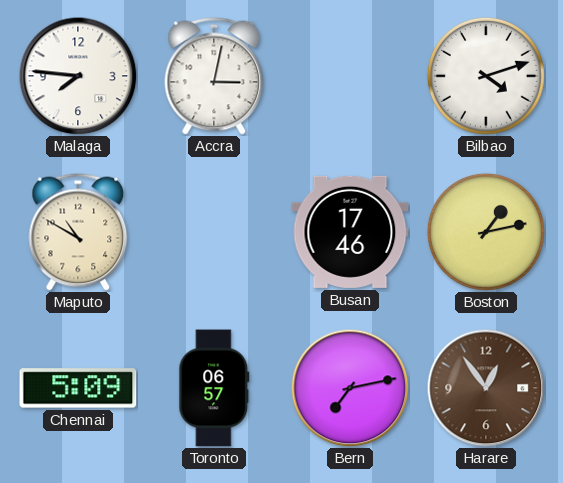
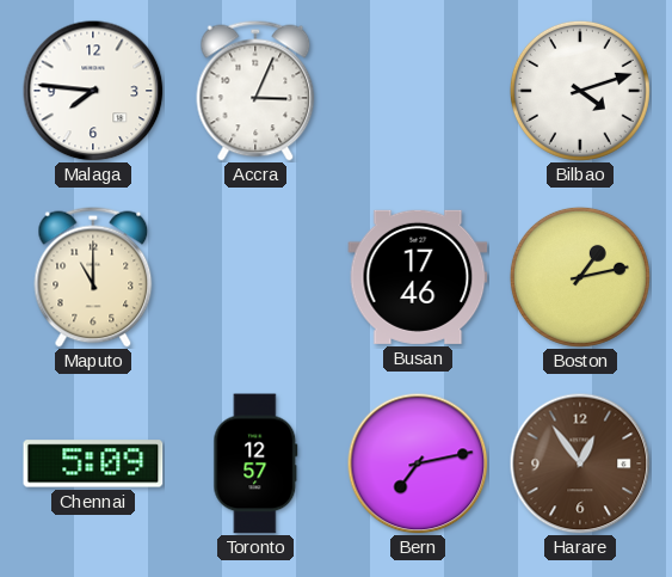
Accra: 3:02 -> 3:04 (255, 91)
Maputo: 10:50 -> 11:00 (93, 277)
Toronto: 06:57 -> 12:57 (255, 464)
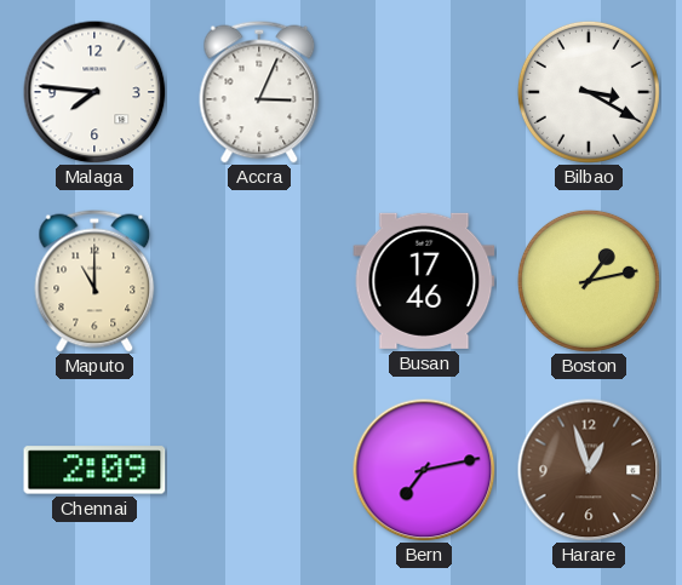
Bilbao: 4:12 -> 3:20 (589, 92)
Chennai: 5:09 -> 2:09 (94, 470)
Toronto: 12:57 -> none (255, 464)
Harare: 12:54 -> 12:57 (589, 470)
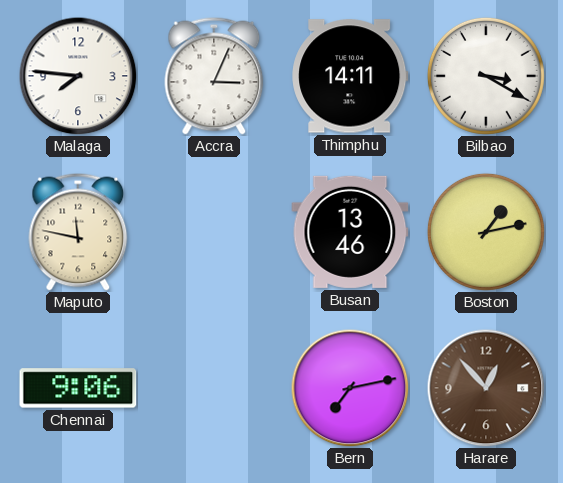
Thimphu: none -> 14:11 (350, 76)
Maputo: 11:00 -> 11:47 (78, 232)
Busan: 17:46 -> 13:46 (350, 232)
Chennai: 2:09 -> 9:06 (78, 388)
Harare: 12:57 -> 12:53 (486, 388)
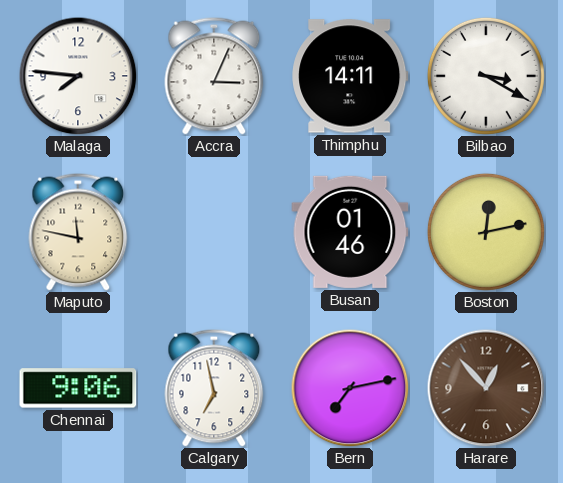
Busan: 13:46 -> 01:46 (350, 232)
Boston: 1:13 -> 12:13 (486, 232)
Calgary: none -> 6:58 (214, 388)
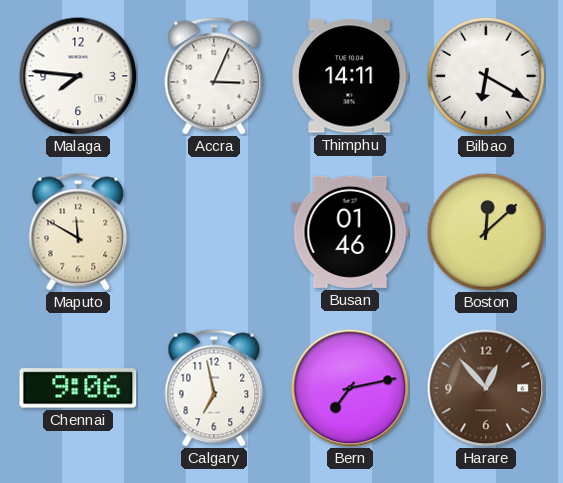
Bilbao: 3:20 -> 6:20 (486, 76)
Maputo: 11:47 -> 11:50 (78, 232)
Boston: 12:13 -> 12:08 (486, 232)
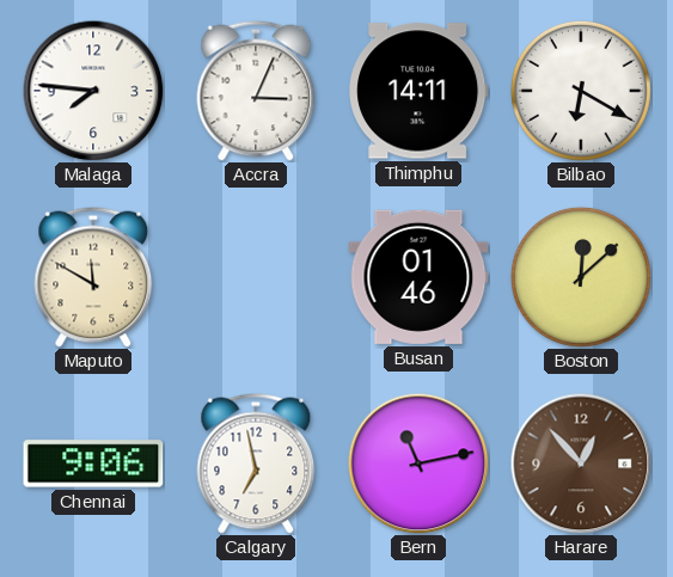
Bern: 7:13 -> 11:13 (418, 464)
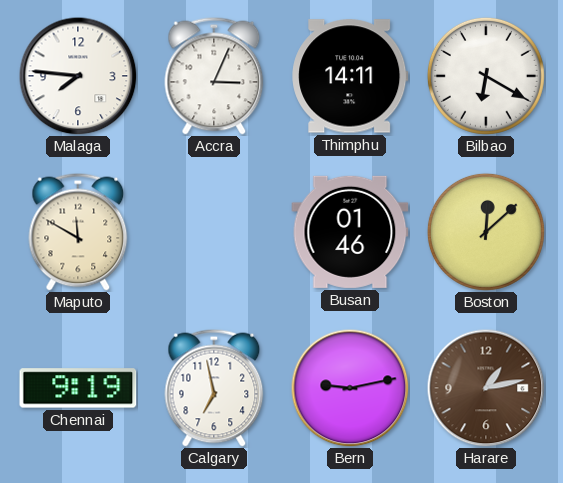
Chennai: 9:06 -> 9:19 (78, 388)
Bern: 11:13 -> 9:13 (350, 388)
Harare: 12:53 -> 1:13 (486, 388)
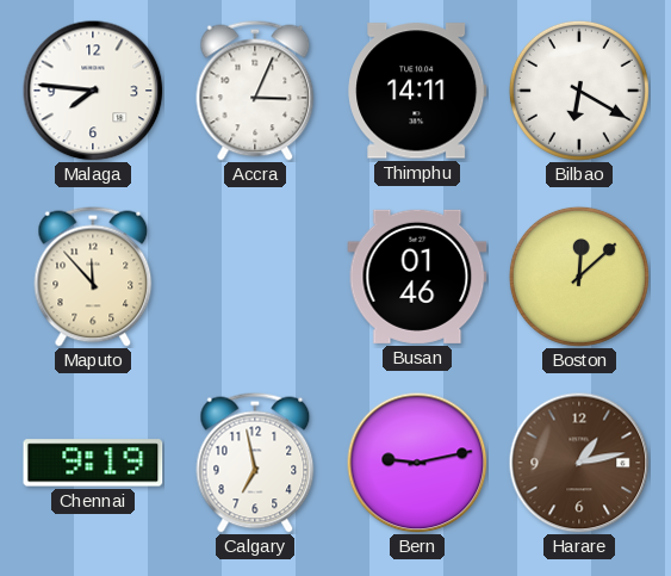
Maputo: 11:50 -> 11:53 (93, 277)
